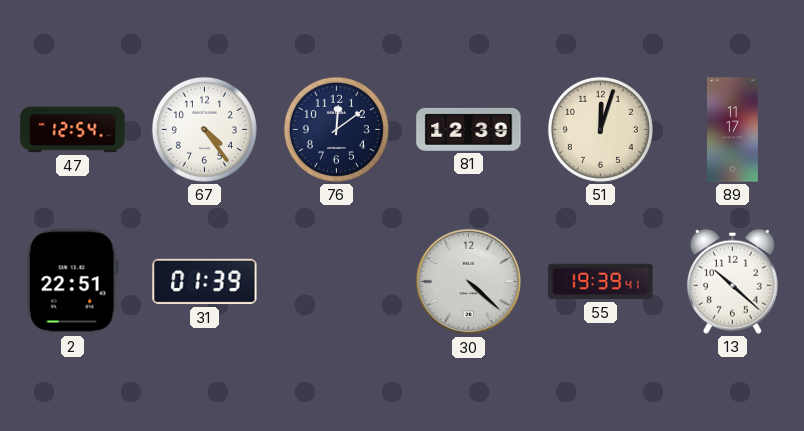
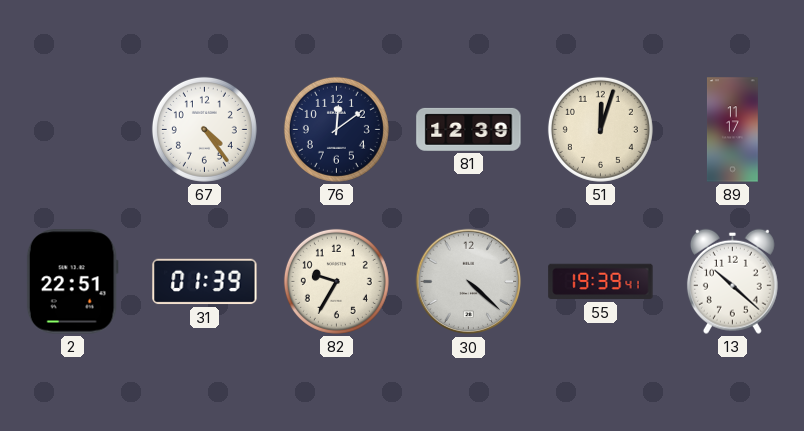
47: 12:54 -> none (73, 130)
82: none -> 9:35 (336, 281)
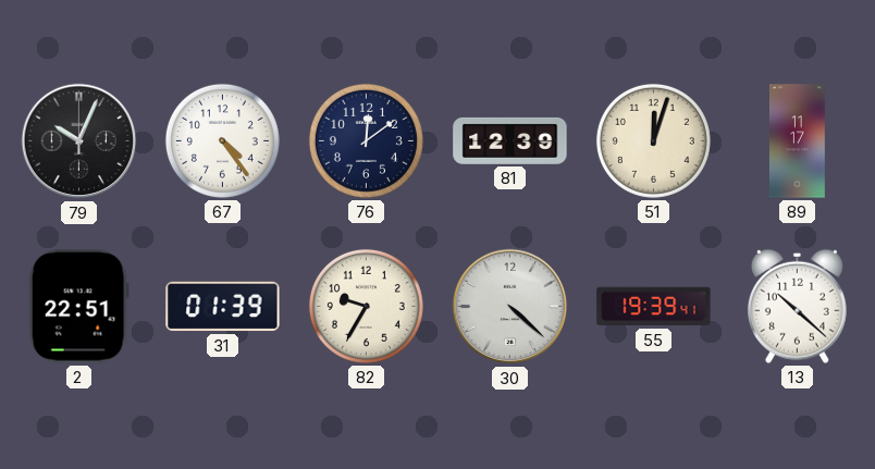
79: none -> 10:04 (79, 141)
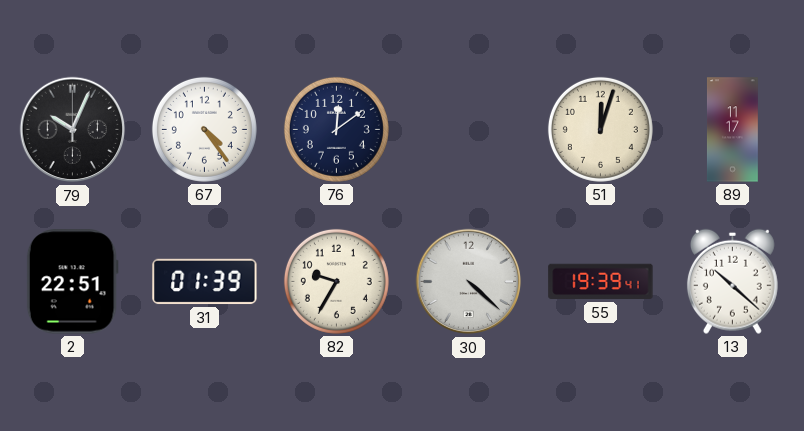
81: 12:39 -> none (510, 140)
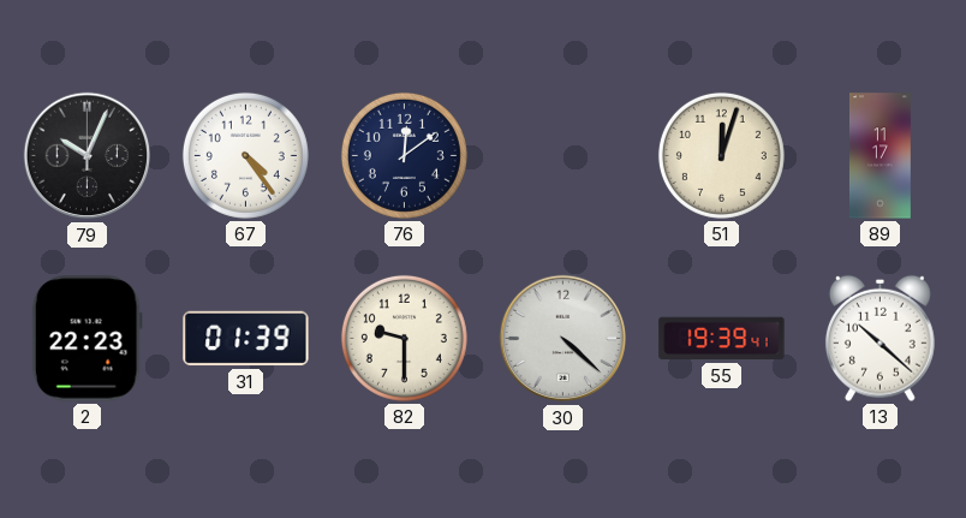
2: 22:51 -> 22:23 (87, 339)
82: 9:35 -> 9:30 (404, 338)
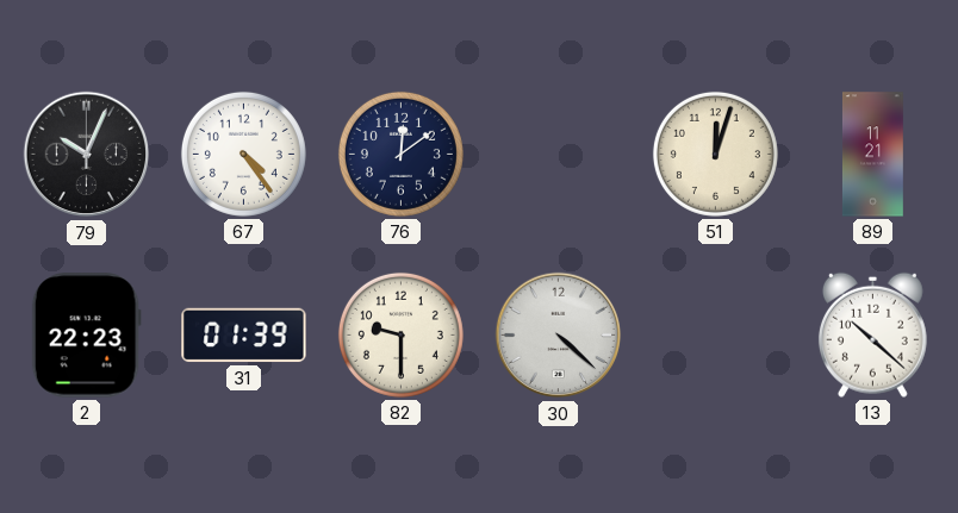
89: 11:17 -> 11:21 (873, 155)
55: 19:39 -> none (722, 339)
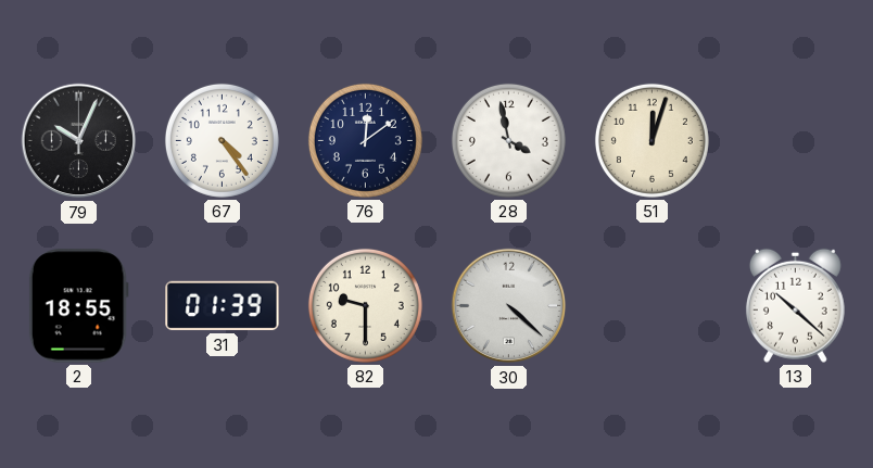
28: none -> 3:58 (508, 140)
89: 11:21 -> none (873, 155)
2: 22:23 -> 18:55 (78, 306)
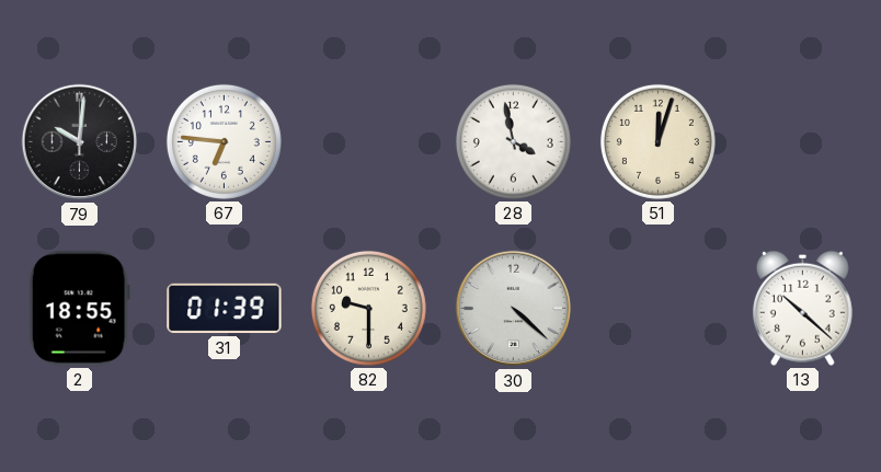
79: 10:04 -> 10:01 (80, 142)
67: 4:24 -> 6:46 (224, 141)
76: 12:09 -> none (365, 140)
